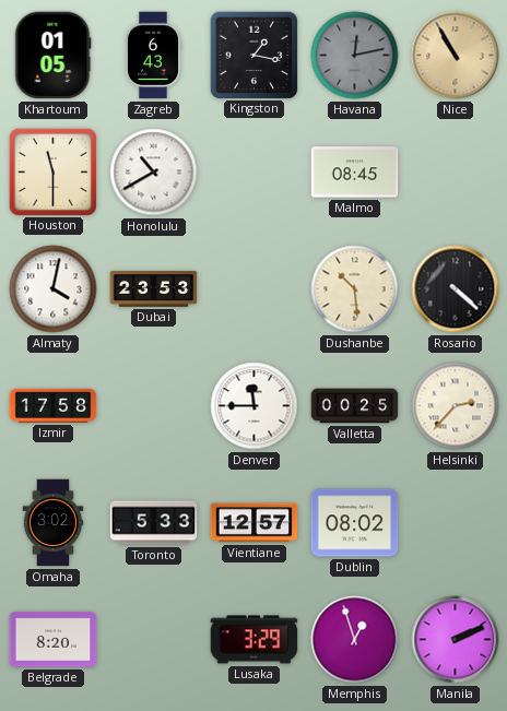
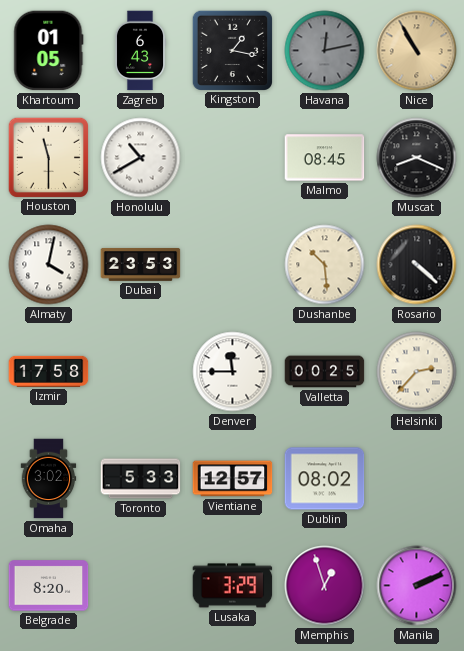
Muscat: none -> 8:19 (417, 158)
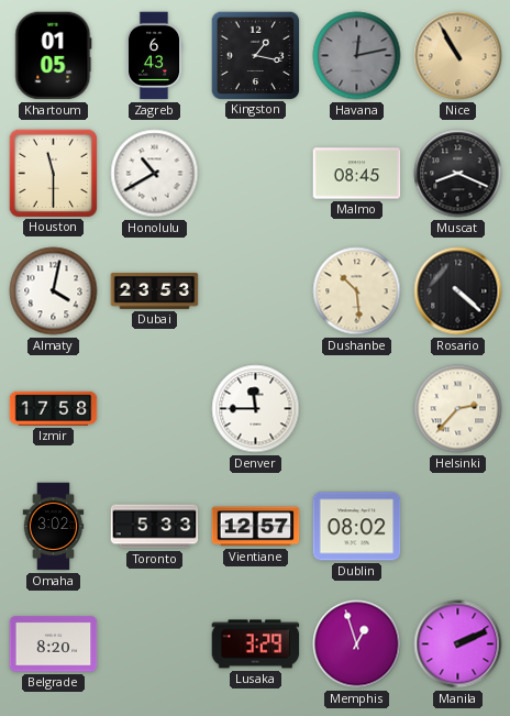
Valletta: 00:25 -> none (325, 372)
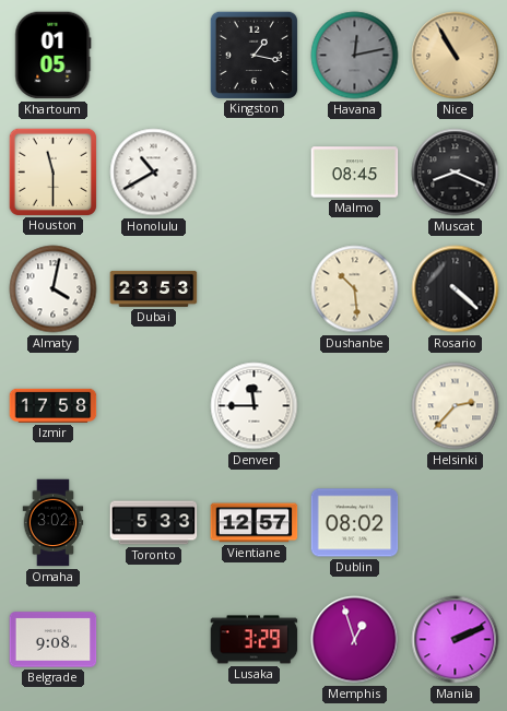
Zagreb: 6:43 -> none (154, 56)
Belgrade: 8:20 -> 9:08 (54, 640)
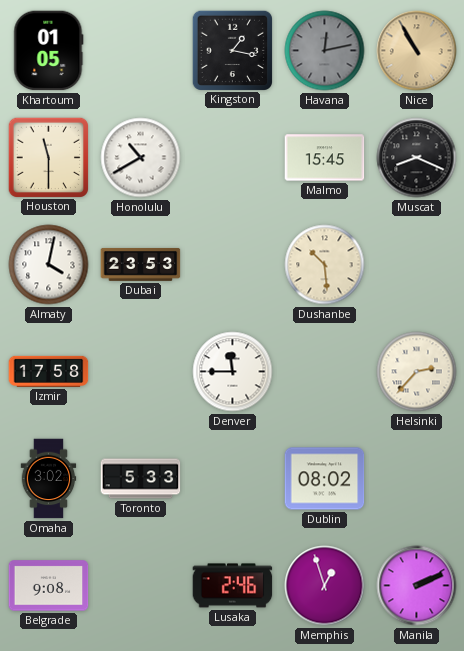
Malmo: 08:45 -> 15:45 (325, 158)
Rosario: 4:22 -> none (456, 289)
Vientiane: 12:57 -> none (255, 523)
Lusaka: 3:29 -> 2:46 (233, 586)
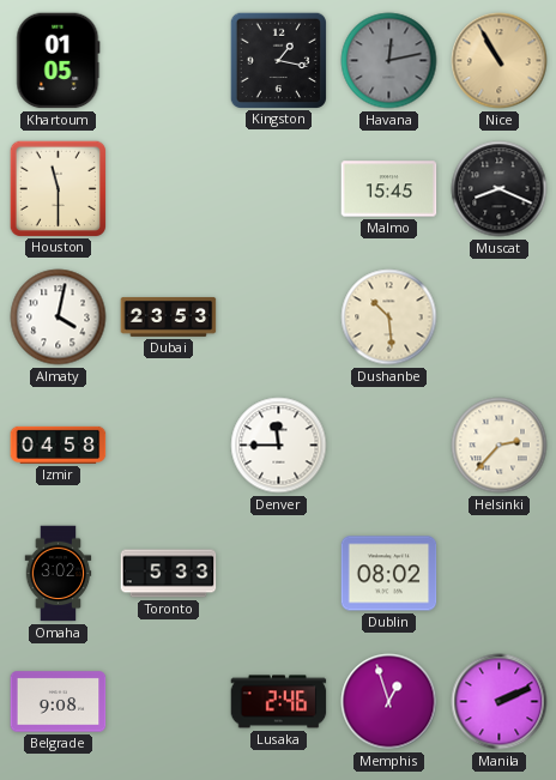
Honolulu: 10:40 -> none (141, 158)
Izmir: 17:58 -> 04:58 (59, 445)
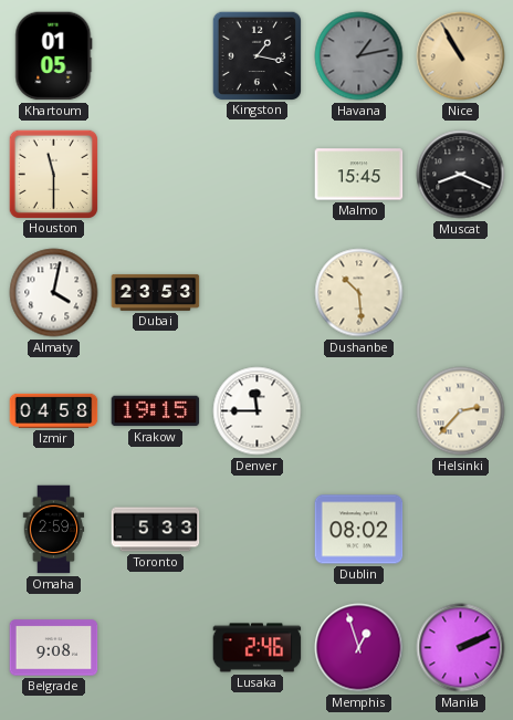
Havana: 12:13 -> 1:13 (359, 56)
Krakow: none -> 19:15 (156, 411)
Omaha: 3:02 -> 2:59 (54, 530)
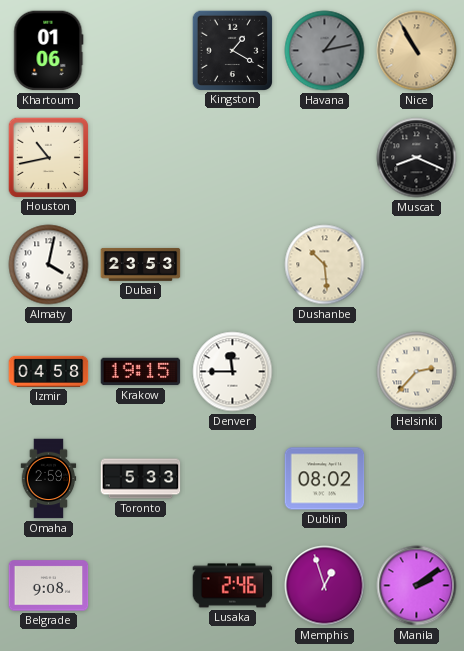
Khartoum: 01:05 -> 01:06 (49, 51)
Kingston: 1:17 -> 1:20 (232, 50)
Houston: 11:30 -> 10:43 (48, 157)
Malmo: 15:45 -> none (359, 175)
Manila: 2:11 -> 2:09 (417, 586)
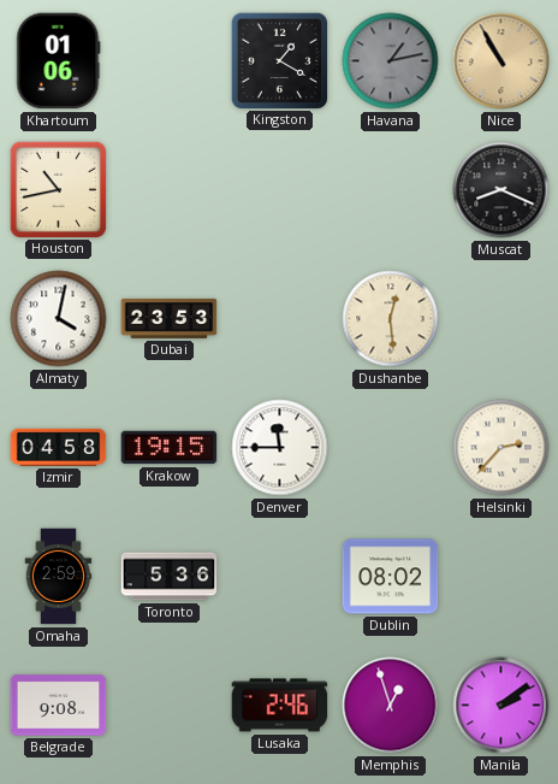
Dushanbe: 10:29 -> 12:29 (391, 319)
Toronto: 5:33 -> 5:36 (170, 577)
